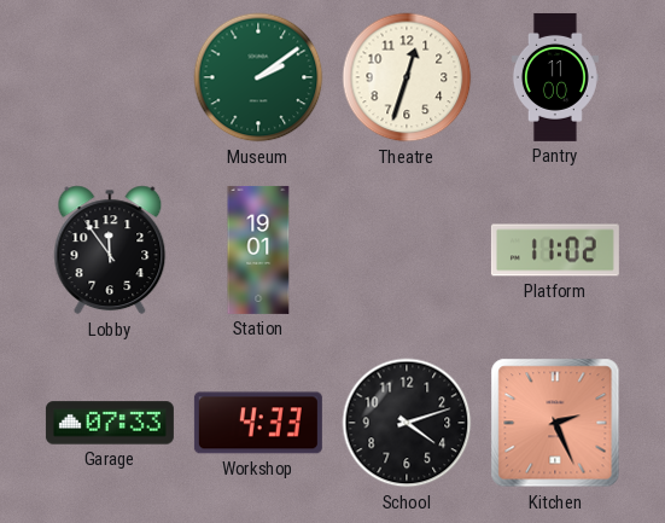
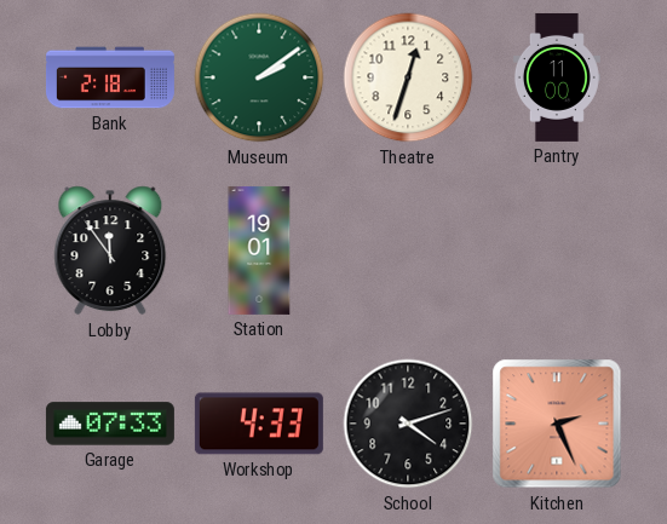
Bank: none -> 2:18 (110, 77)
Platform: 11:02 -> none (555, 250)
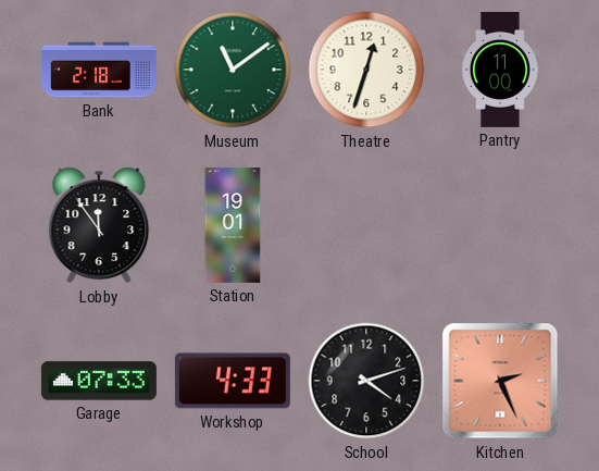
Museum: 2:09 -> 11:09 (233, 70)
